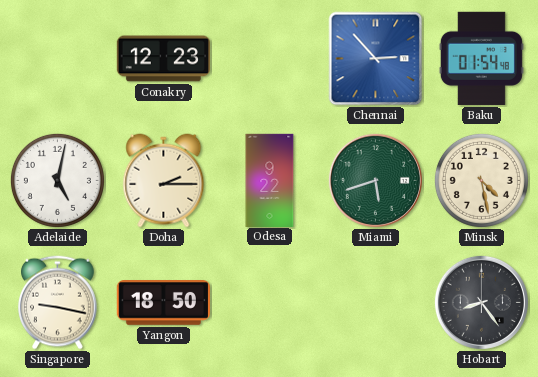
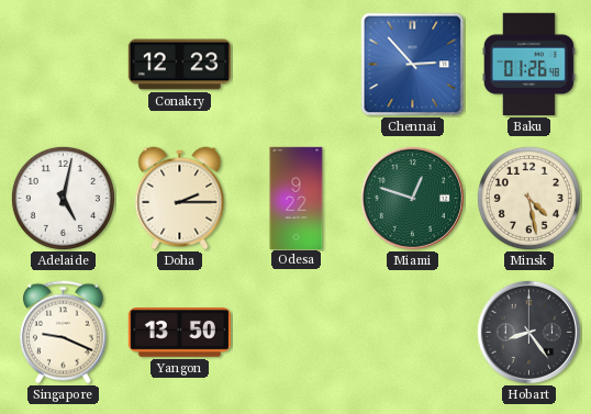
Baku: 01:54 -> 01:26 (528, 64)
Miami: 5:42 -> 12:48 (412, 198)
Singapore: 9:17 -> 9:19 (64, 333)
Yangon: 18:50 -> 13:50 (179, 333)
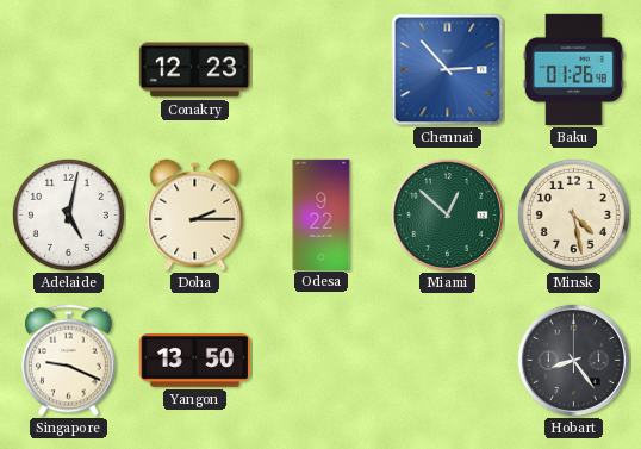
Miami: 12:48 -> 12:52 (447, 214)
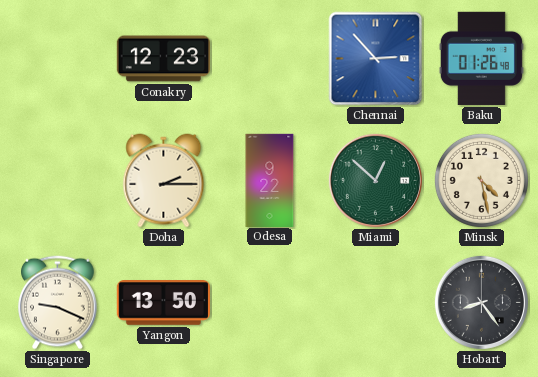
Adelaide: 5:02 -> none (68, 214)
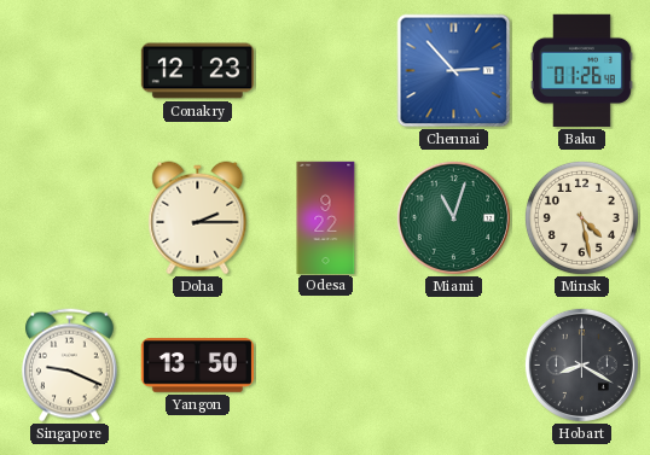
Miami: 12:52 -> 11:03 (453, 217)
Hobart: 8:24 -> 8:20 (581, 364)
